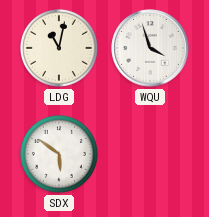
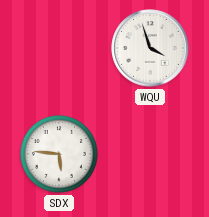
LDG: 11:02 -> none (59, 48)
SDX: 5:51 -> 5:46 (59, 154)
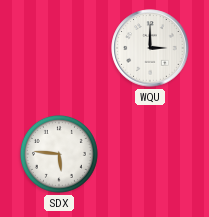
WQU: 3:57 -> 3:00 (150, 48)
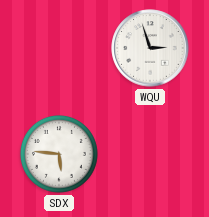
WQU: 3:00 -> 2:57 (150, 48)
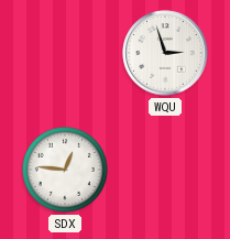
SDX: 5:46 -> 12:46 (65, 170)
